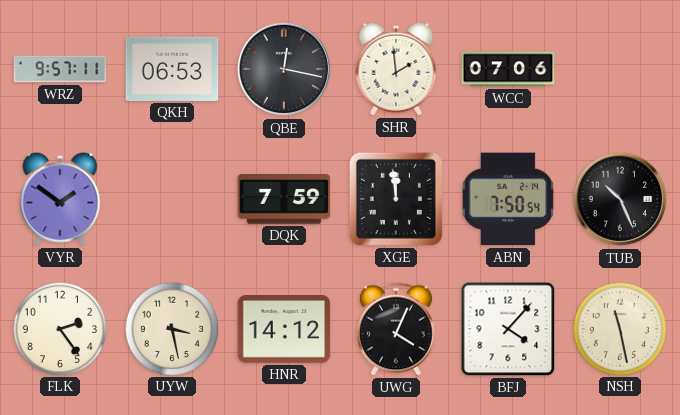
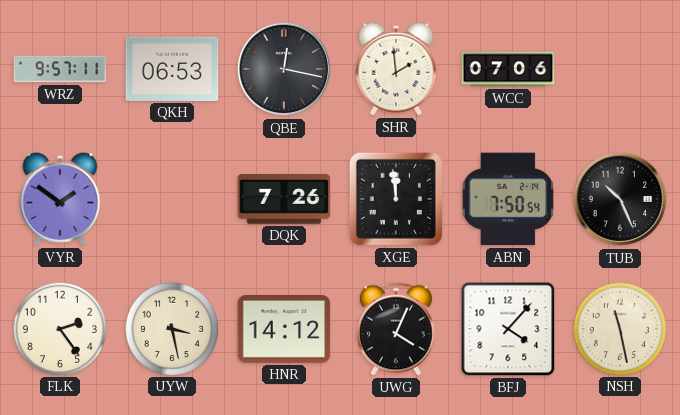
DQK: 7:59 -> 7:26 (284, 199)
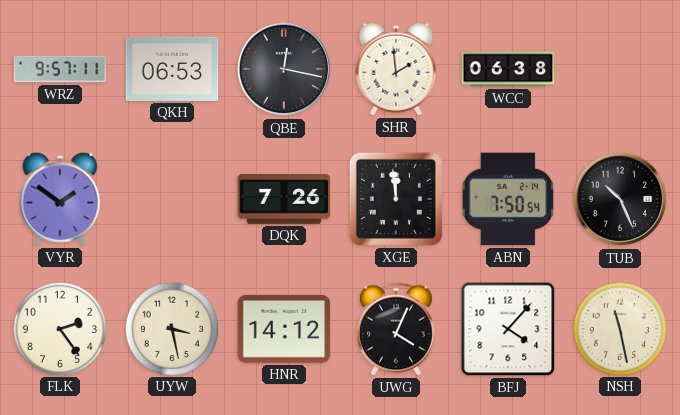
WCC: 07:06 -> 06:38 (508, 69)
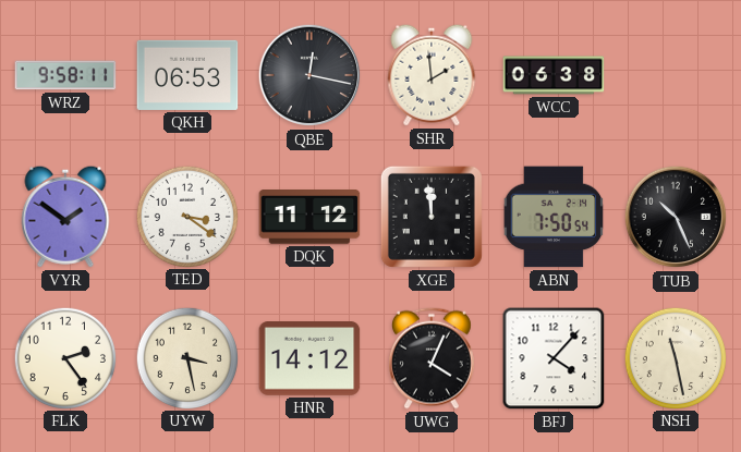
WRZ: 9:57 -> 9:58 (65, 75)
TED: none -> 3:21 (186, 216)
DQK: 7:26 -> 11:12 (309, 217)
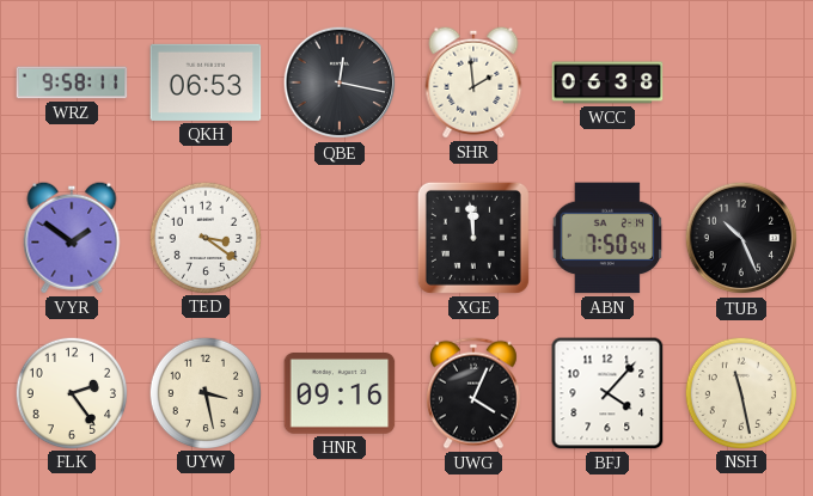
DQK: 11:12 -> none (309, 217)
HNR: 14:12 -> 09:16 (340, 394)
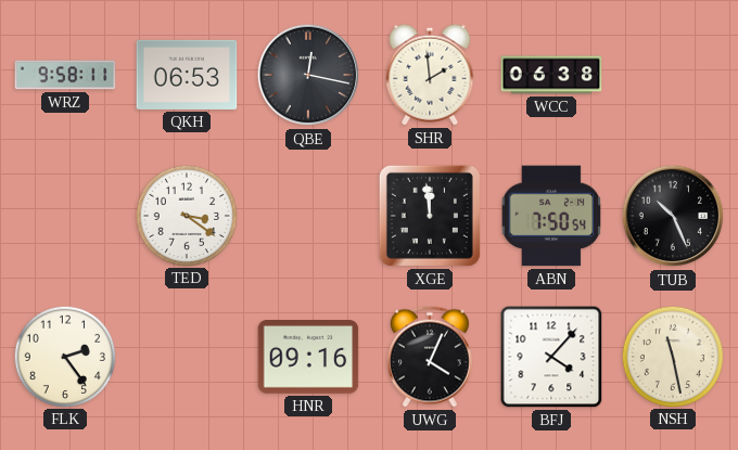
VYR: 1:51 -> none (72, 238)
UYW: 3:28 -> none (204, 392)
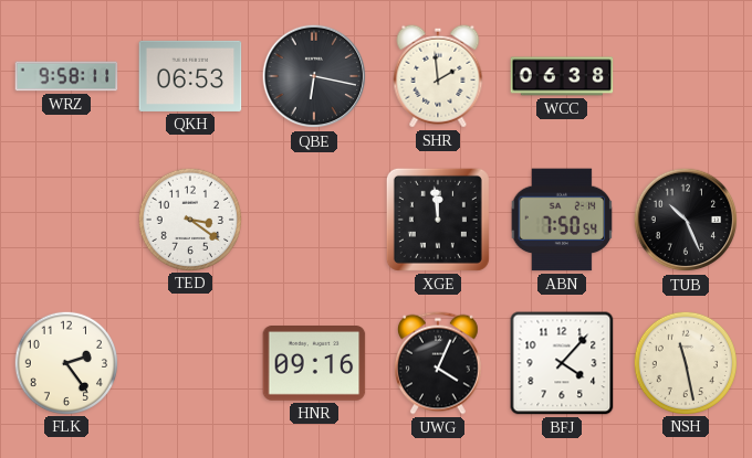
QBE: 12:17 -> 6:17 (314, 76)
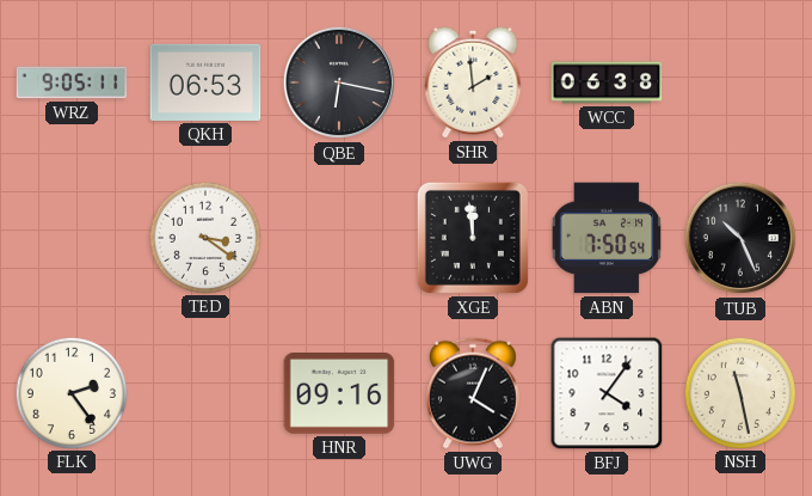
WRZ: 9:58 -> 9:05 (72, 82)
BFJ: 4:07 -> 4:06 (607, 393)
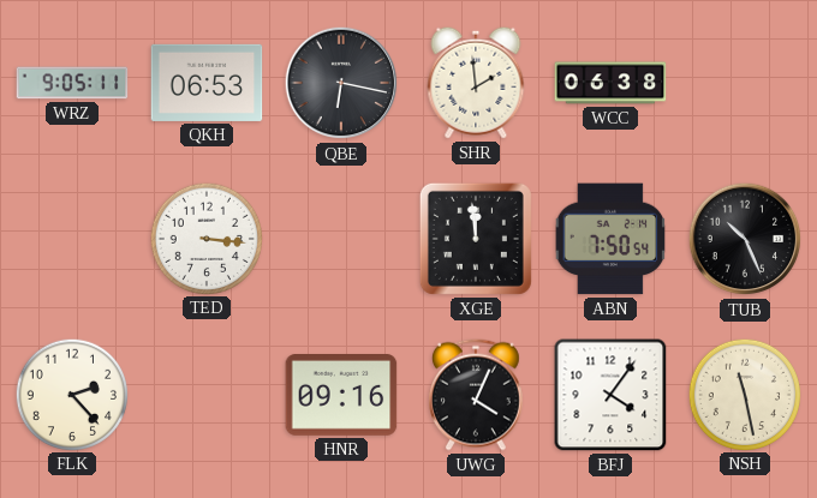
TED: 3:21 -> 3:16 (205, 238)
FLK: 2:24 -> 2:23 (71, 394)
